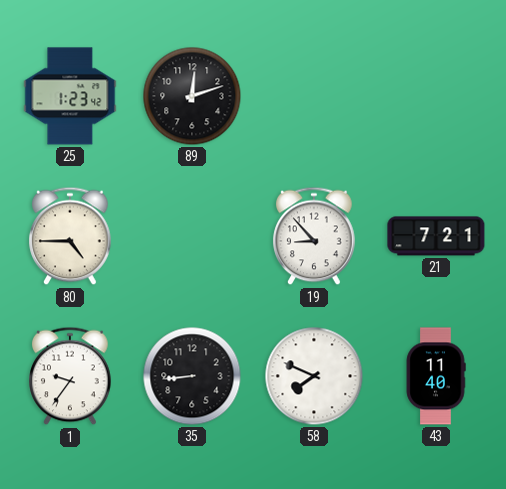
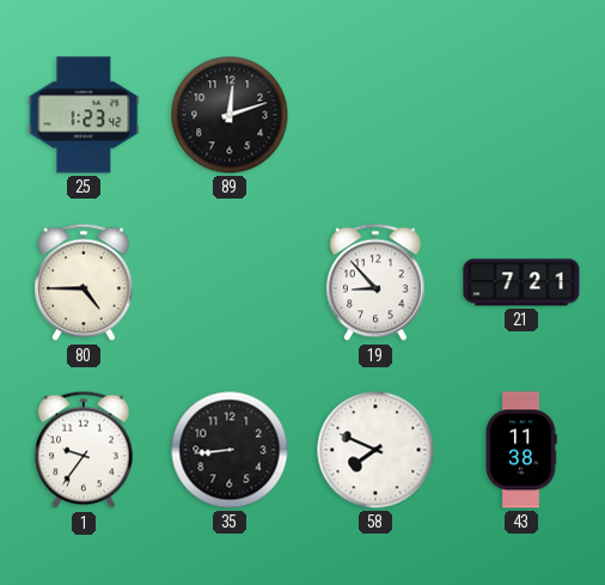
43: 11:40 -> 11:38 (521, 450)
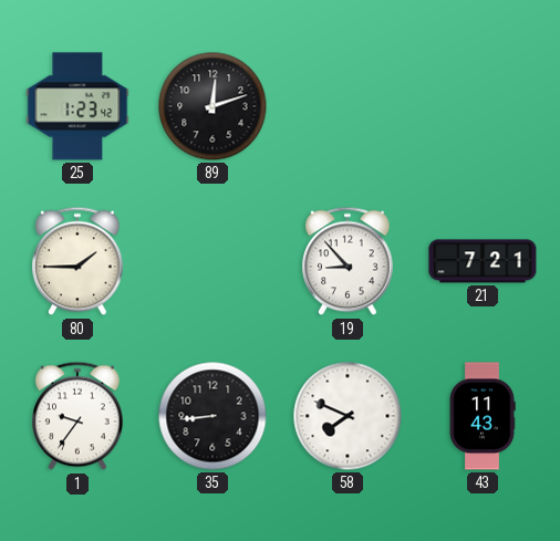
80: 4:45 -> 1:45 (77, 261)
43: 11:38 -> 11:43 (483, 416)
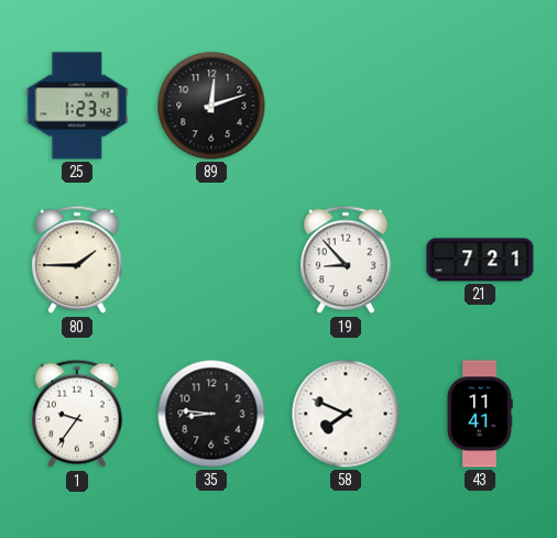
35: 8:44 -> 8:46 (211, 414)
43: 11:43 -> 11:41 (480, 414)
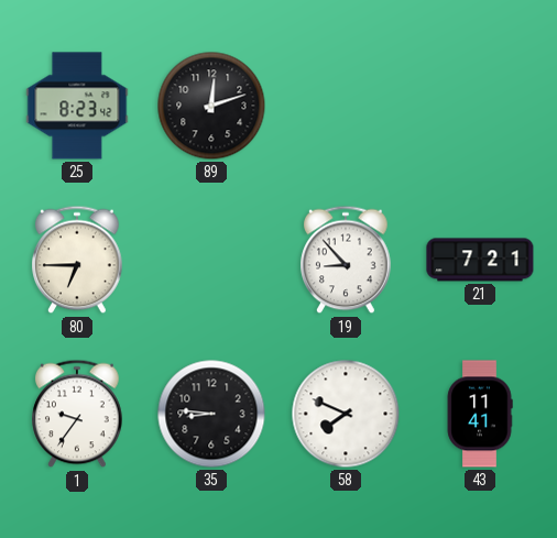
25: 1:23 -> 8:23 (77, 106)
80: 1:45 -> 6:45 (77, 260)
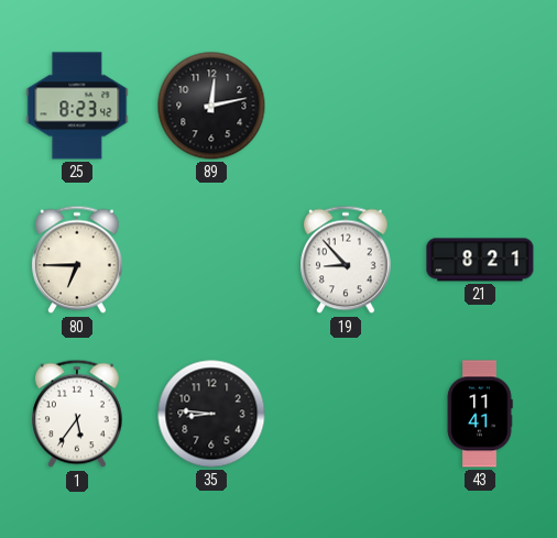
89: 12:12 -> 12:13 (211, 106)
21: 7:21 -> 8:21 (480, 260)
1: 9:36 -> 5:36 (77, 414)
58: 7:49 -> none (346, 414)
